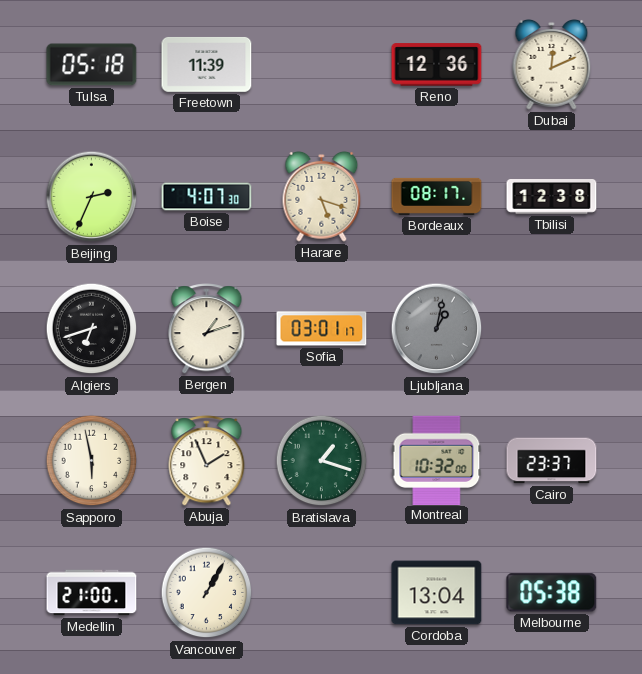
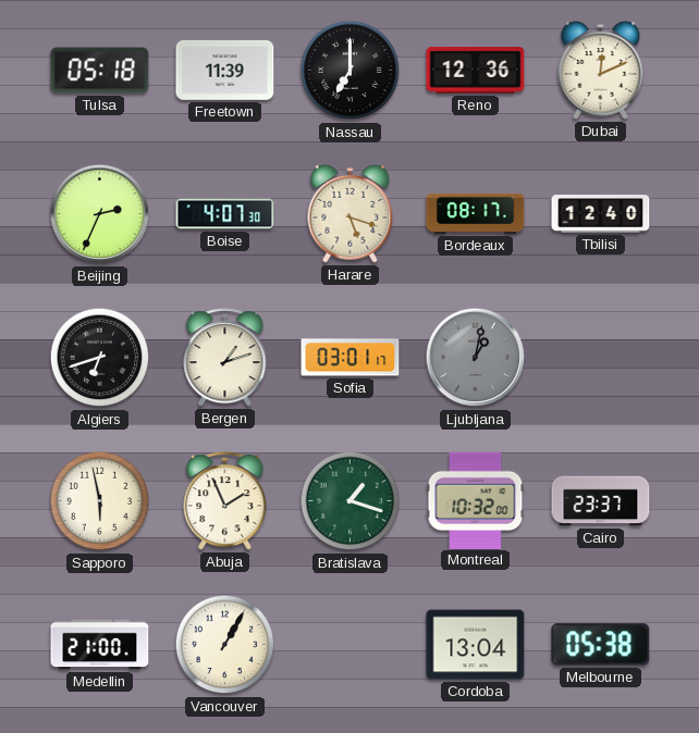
Nassau: none -> 7:00 (351, 71)
Tbilisi: 12:38 -> 12:40 (601, 214)
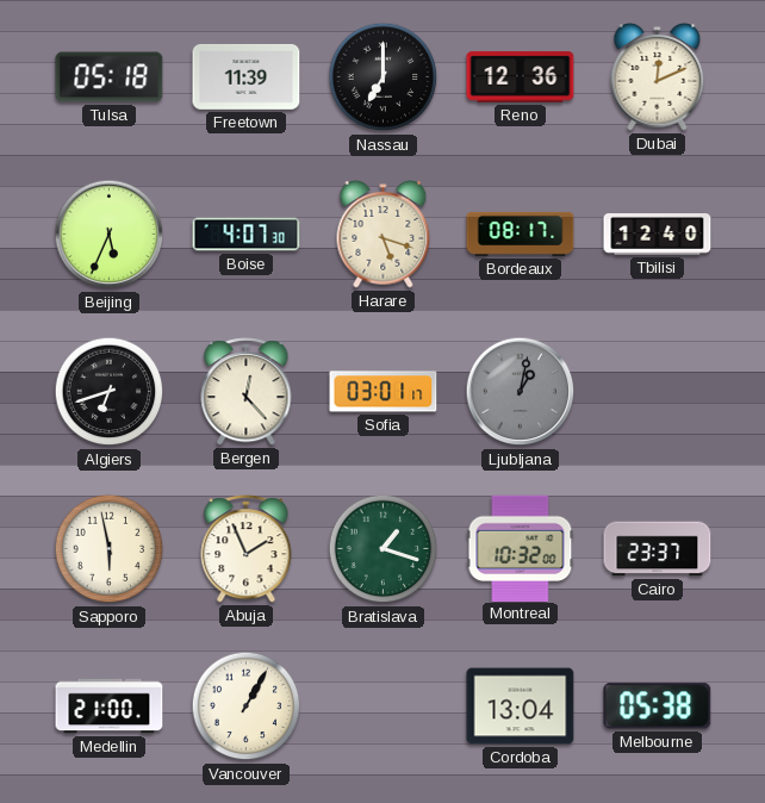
Beijing: 2:34 -> 5:34 (110, 235)
Bergen: 1:12 -> 12:23 (247, 392)
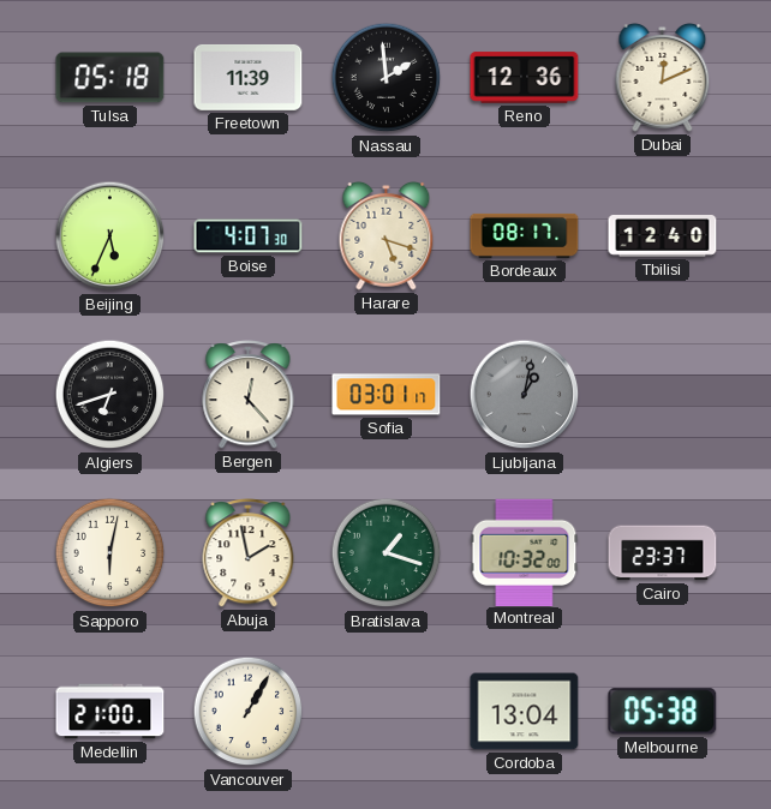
Nassau: 7:00 -> 1:59 (387, 78)
Sapporo: 5:58 -> 6:02 (110, 553)
Abuja: 1:56 -> 1:58 (249, 553)
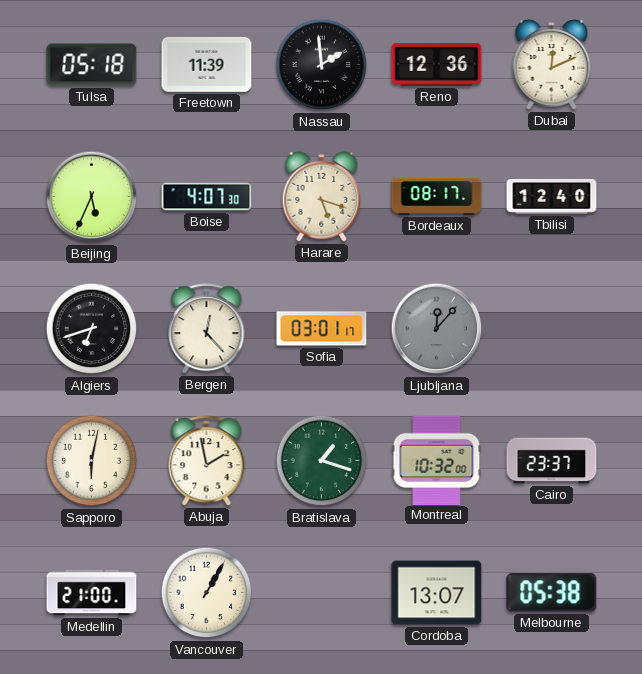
Ljubljana: 1:02 -> 12:07 (437, 329)
Cordoba: 13:04 -> 13:07 (437, 593)
